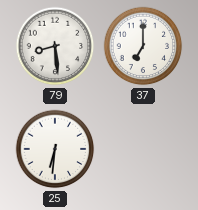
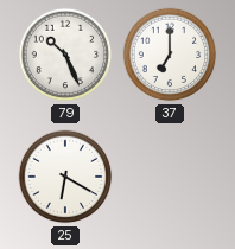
79: 8:29 -> 10:26 (65, 55)
25: 6:31 -> 6:20 (65, 177)
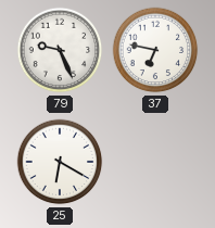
79: 10:26 -> 9:26 (60, 50)
37: 7:00 -> 6:47 (155, 50)
